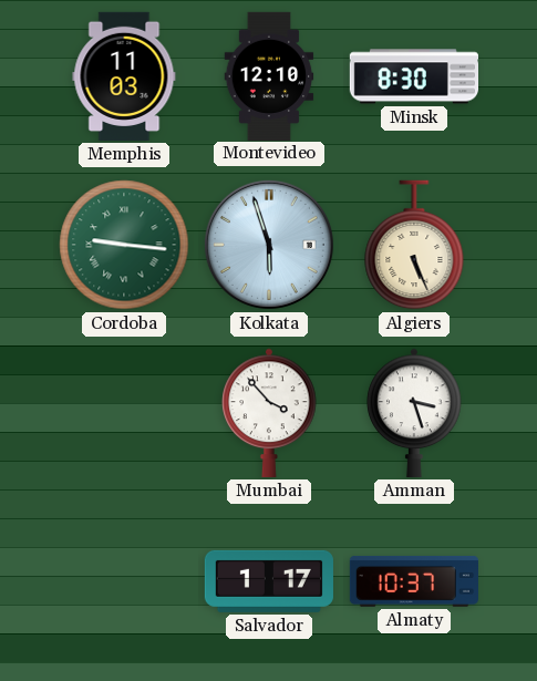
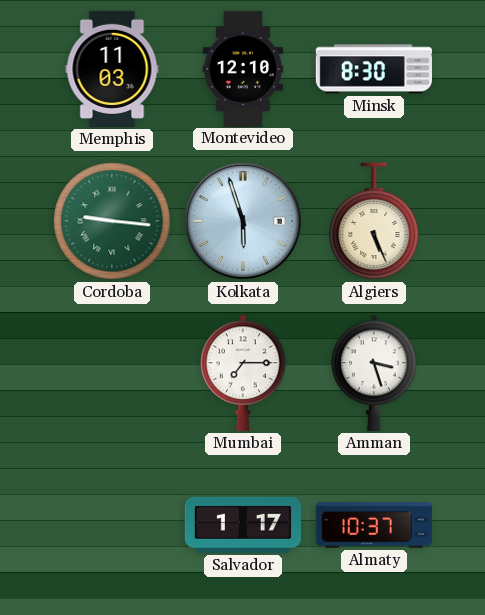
Mumbai: 3:53 -> 7:15 (243, 373)
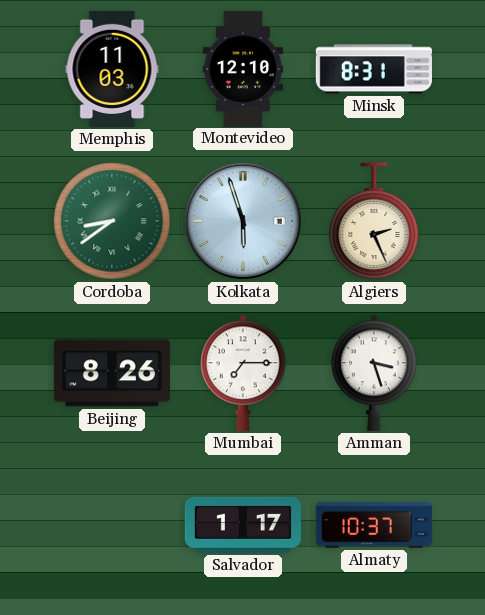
Minsk: 8:30 -> 8:31 (373, 69)
Cordoba: 9:16 -> 8:39 (112, 221)
Algiers: 5:26 -> 2:26 (374, 221)
Beijing: none -> 8:26 (112, 373)
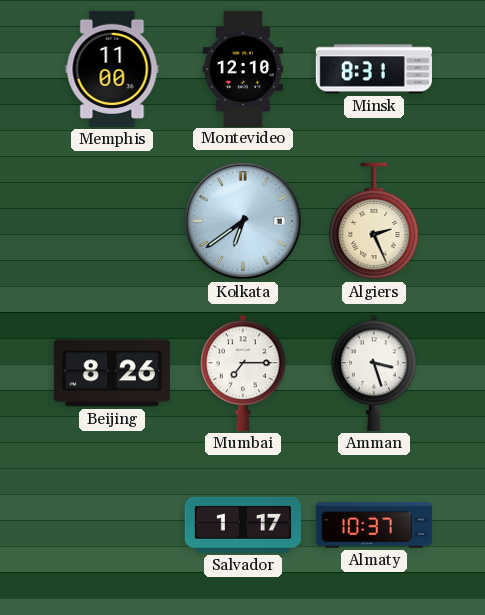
Memphis: 11:03 -> 11:00 (112, 69)
Cordoba: 8:39 -> none (112, 221)
Kolkata: 5:57 -> 6:39 (243, 221)
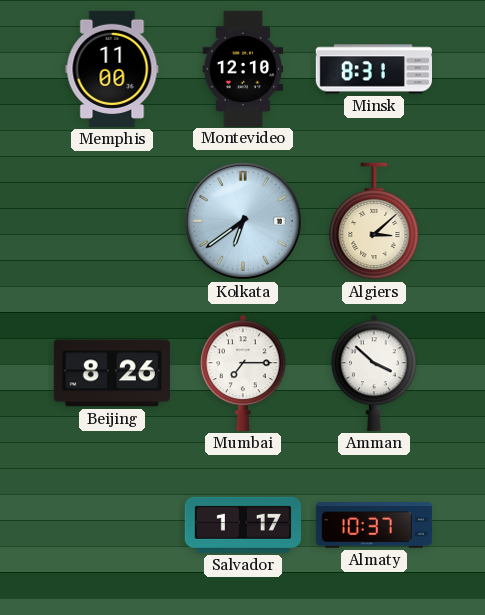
Algiers: 2:26 -> 3:08 (374, 221)
Amman: 3:27 -> 3:52 (374, 373)
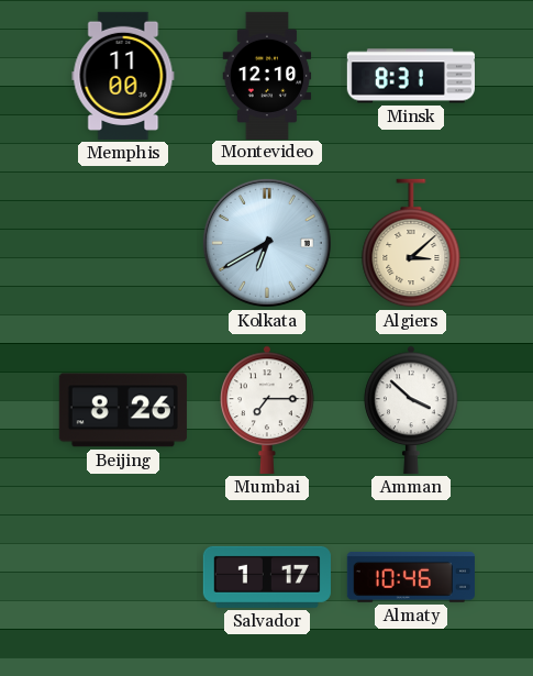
Kolkata: 6:39 -> 6:40 (267, 243)
Almaty: 10:37 -> 10:46 (411, 577)
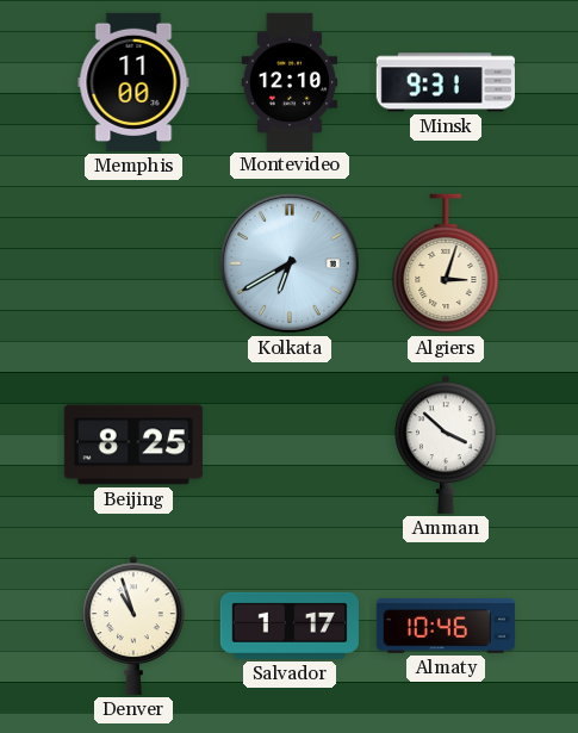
Minsk: 8:31 -> 9:31 (445, 82)
Algiers: 3:08 -> 3:03 (446, 263)
Beijing: 8:26 -> 8:25 (133, 445)
Mumbai: 7:15 -> none (267, 410)
Denver: none -> 10:57 (133, 626)
